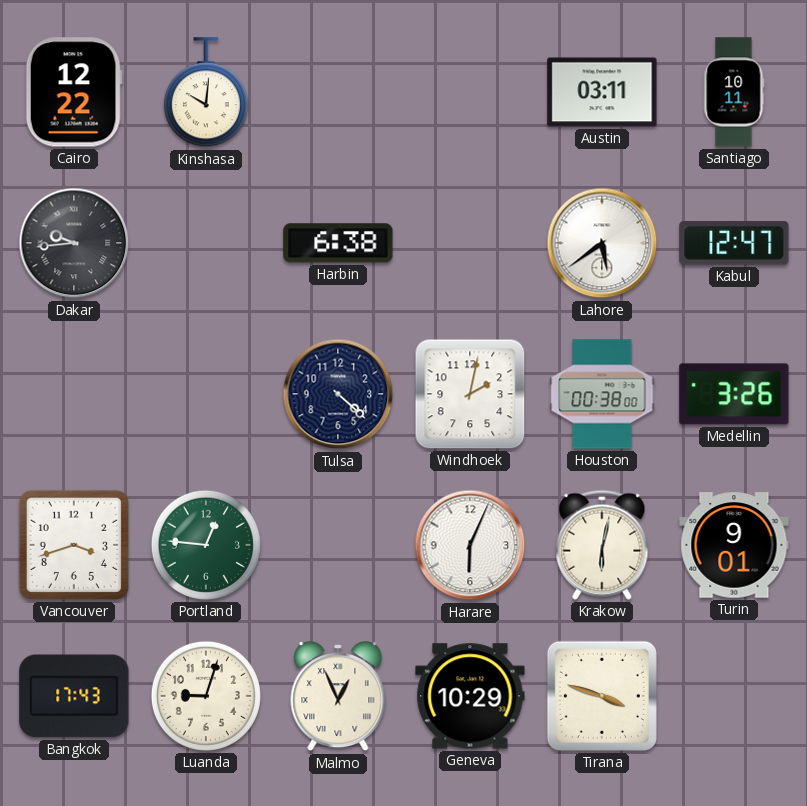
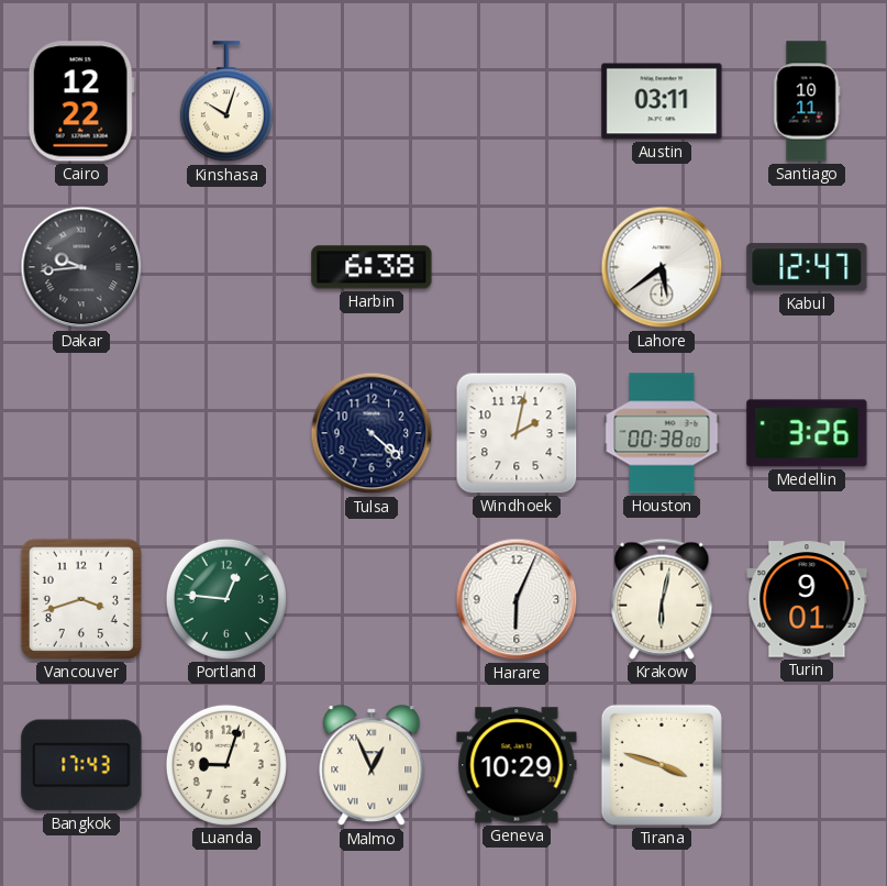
Kinshasa: 10:01 -> 10:03 (226, 102)
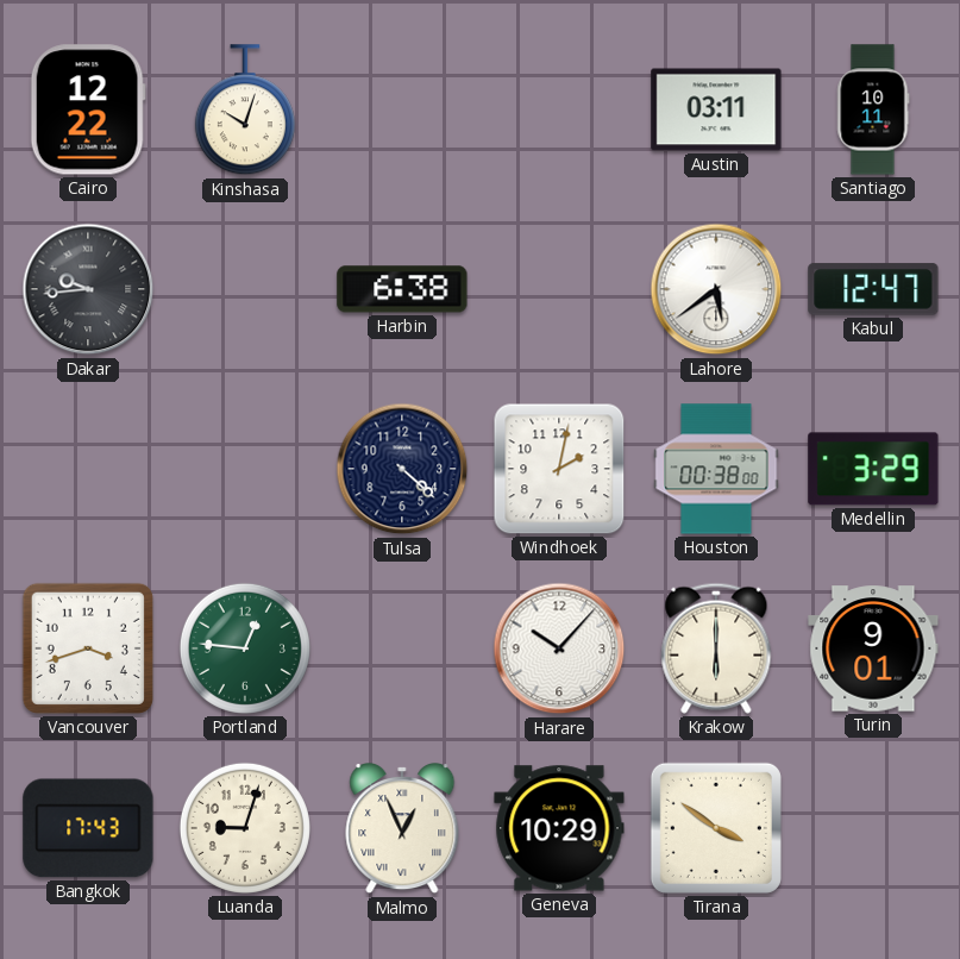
Medellin: 3:26 -> 3:29 (873, 469)
Harare: 6:04 -> 10:07 (559, 648)
Krakow: 6:02 -> 6:00 (716, 648)
Tirana: 3:48 -> 3:51 (716, 828)
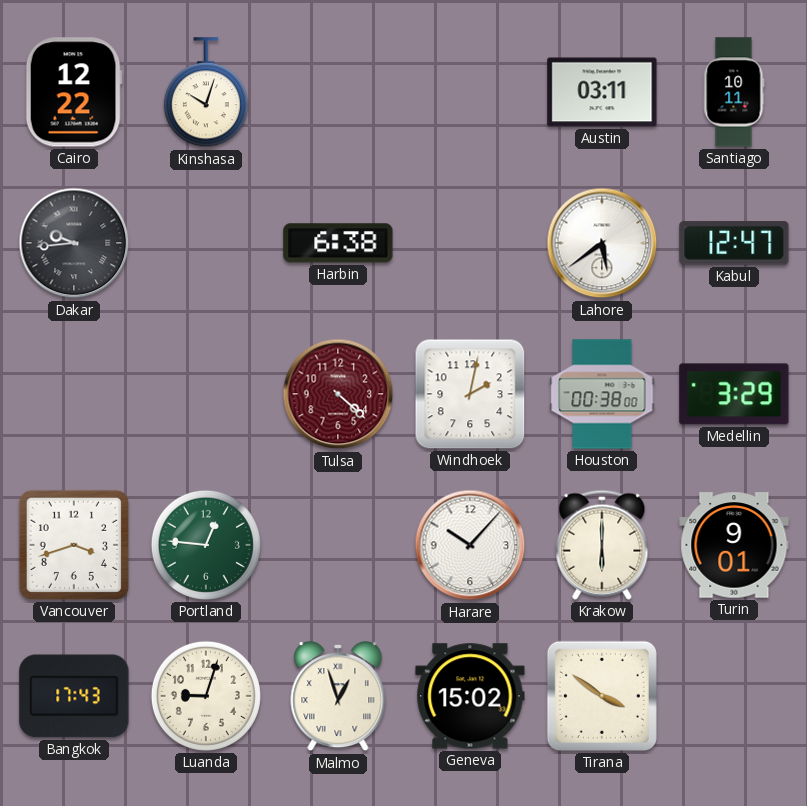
Tulsa dial: navy -> burgundy (338, 394)
Malmo: 12:56 -> 12:57 (338, 697)
Geneva: 10:29 -> 15:02 (470, 696)
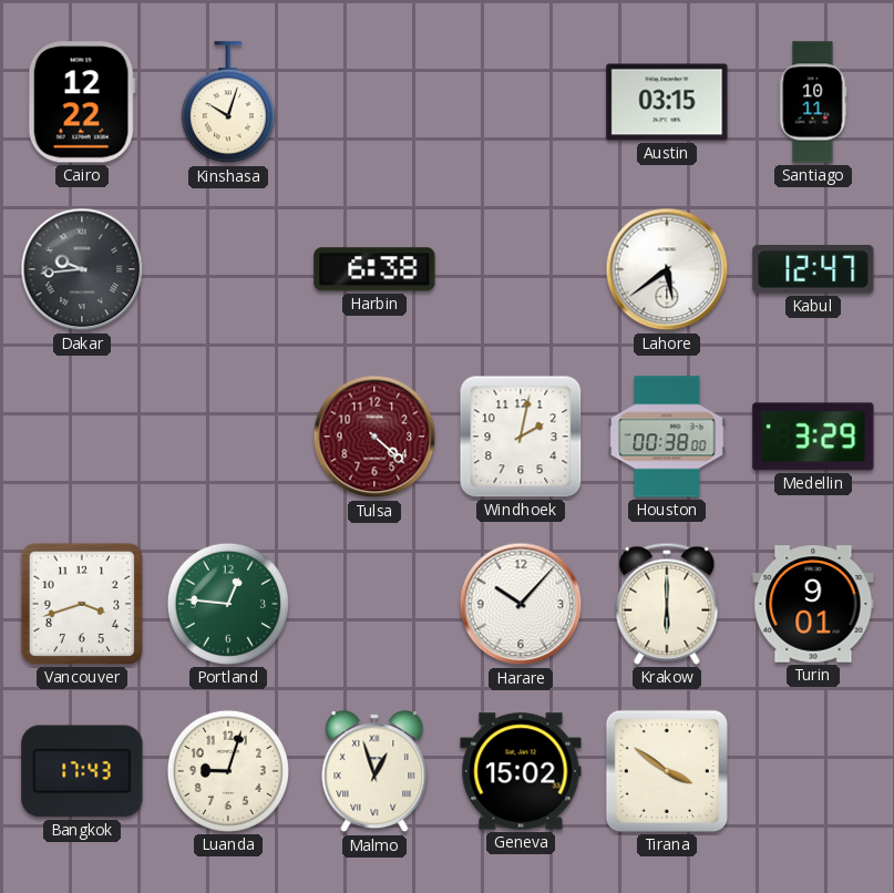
Austin: 03:11 -> 03:15 (667, 102)
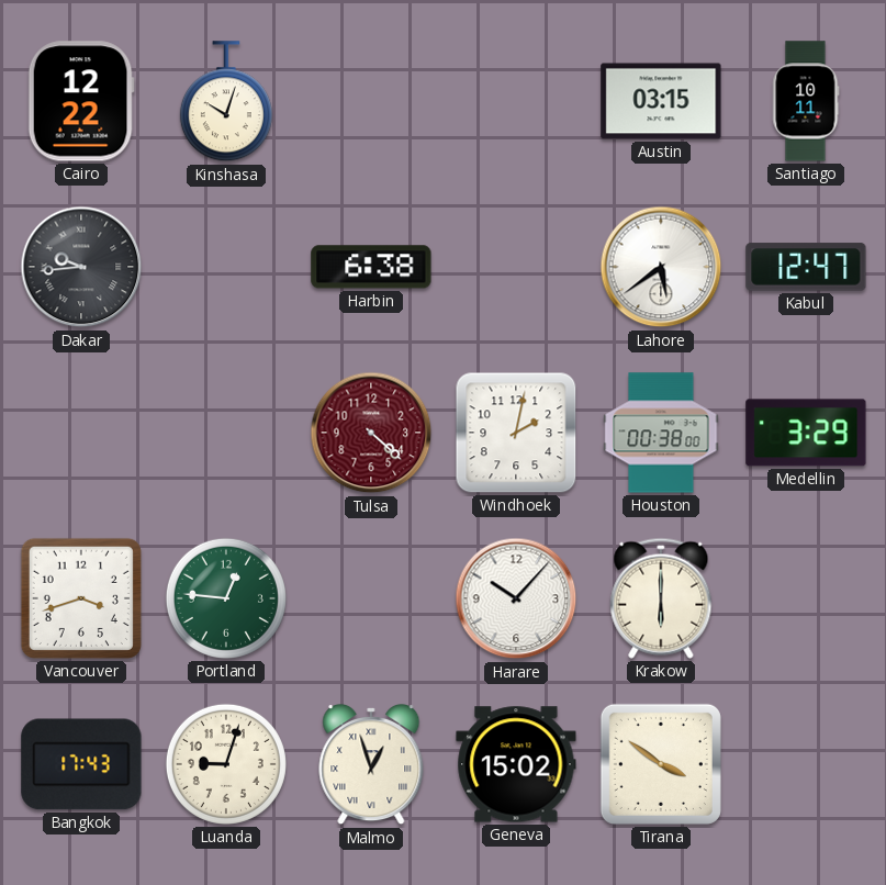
Turin: 9:01 -> none (813, 604)
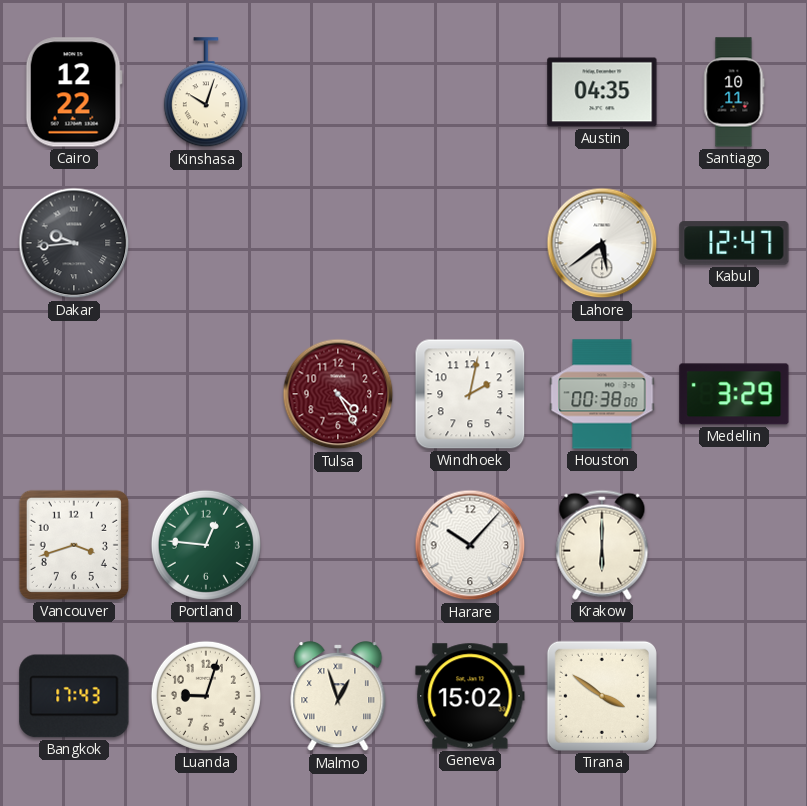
Austin: 03:15 -> 04:35 (602, 92)
Harbin: 6:38 -> none (371, 267)
Tulsa: 4:22 -> 4:25 (338, 394)
